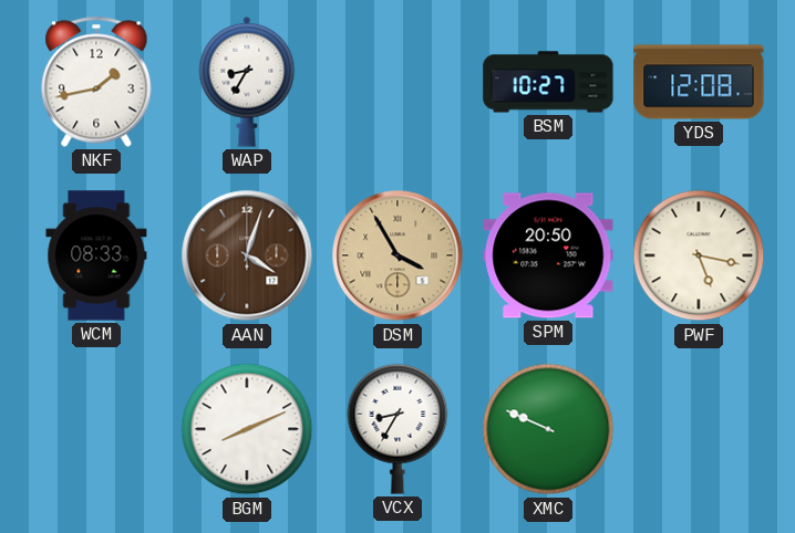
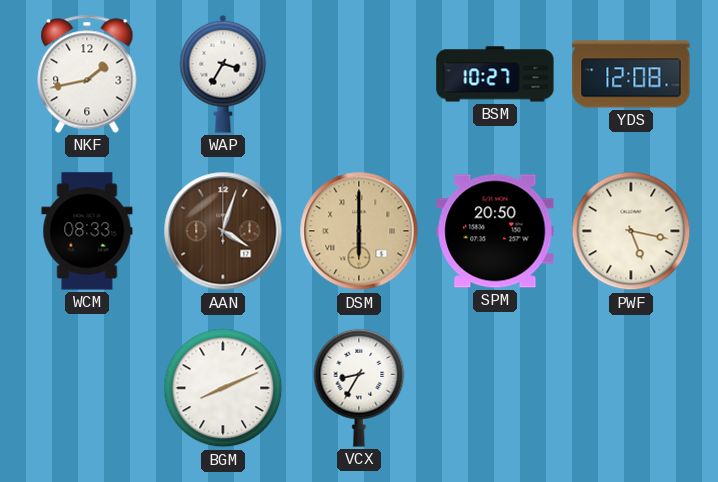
WAP: 8:35 -> 3:35 (223, 74)
DSM: 3:55 -> 6:00 (359, 231)
XMC: 9:49 -> none (548, 429)
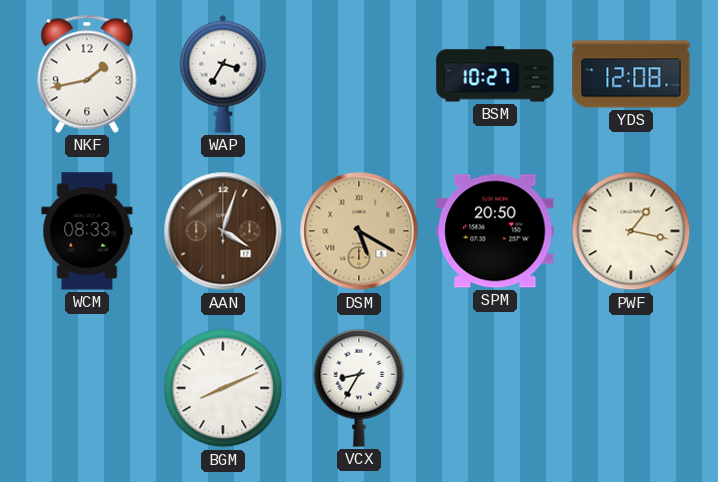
DSM: 6:00 -> 5:20 (359, 231)
PWF: 5:17 -> 1:17 (631, 231)
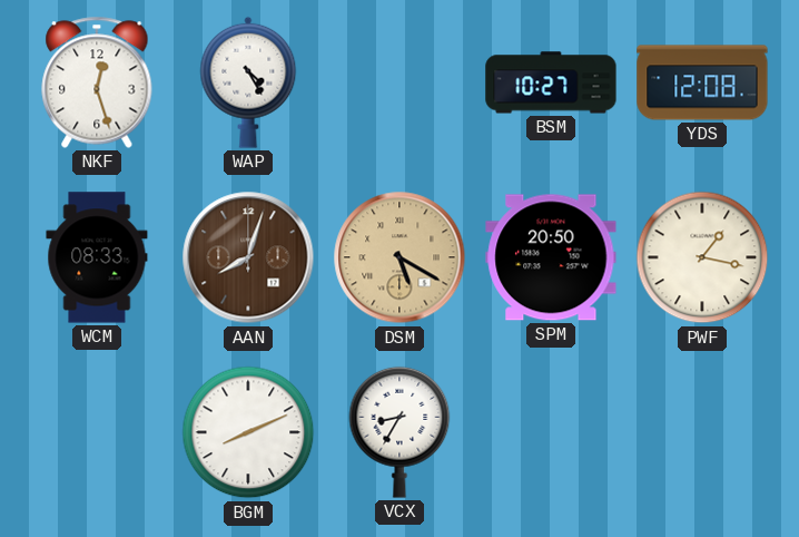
NKF: 1:43 -> 12:27 (97, 82)
WAP: 3:35 -> 4:25 (248, 82)
AAN: 4:03 -> 8:03 (248, 257)
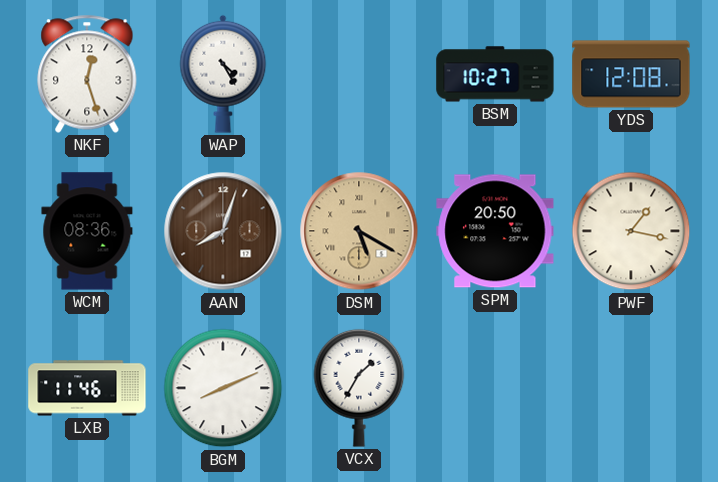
WCM: 08:33 -> 08:36 (87, 231)
LXB: none -> 11:46 (87, 388)
VCX: 8:35 -> 1:35 (359, 388)
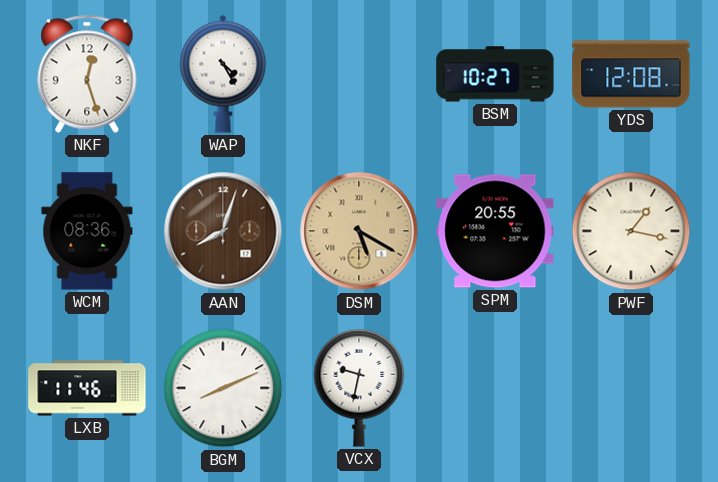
SPM: 20:50 -> 20:55 (495, 231)
VCX: 1:35 -> 9:32 (359, 388)
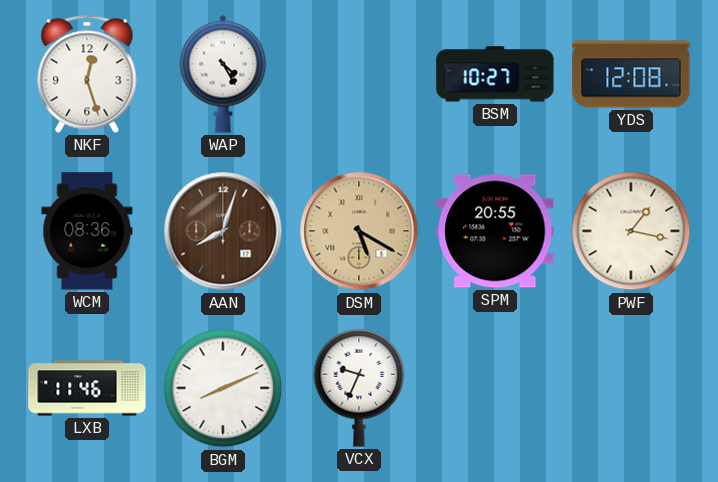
VCX: 9:32 -> 9:34 (359, 388)
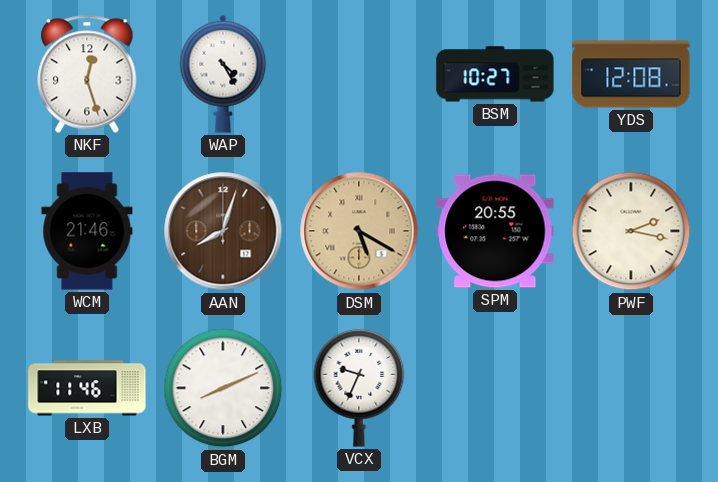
WCM: 08:36 -> 21:46 (87, 231)
PWF: 1:17 -> 2:17 (631, 231)
